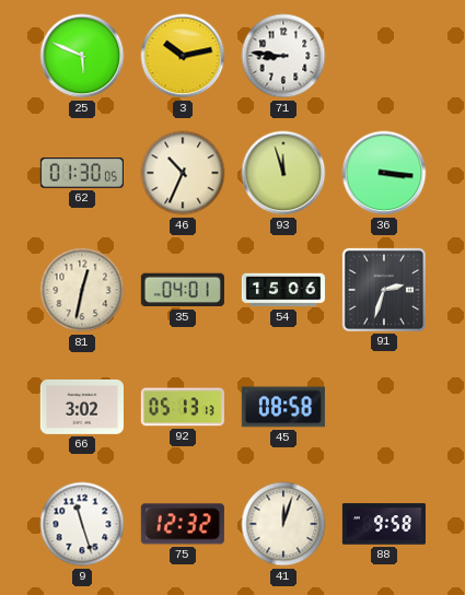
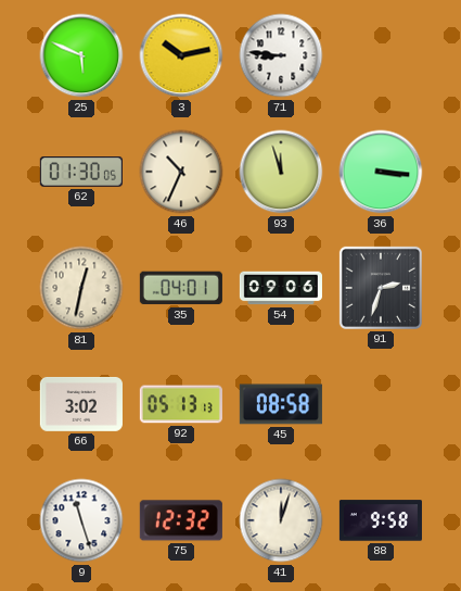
54: 15:06 -> 09:06 (281, 288)
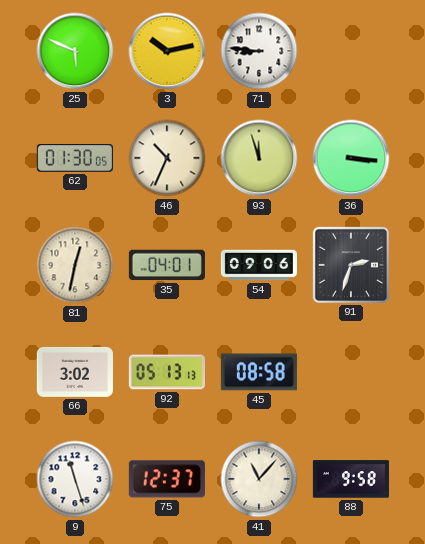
75: 12:32 -> 12:37 (167, 479)
41: 12:03 -> 11:07 (259, 479)
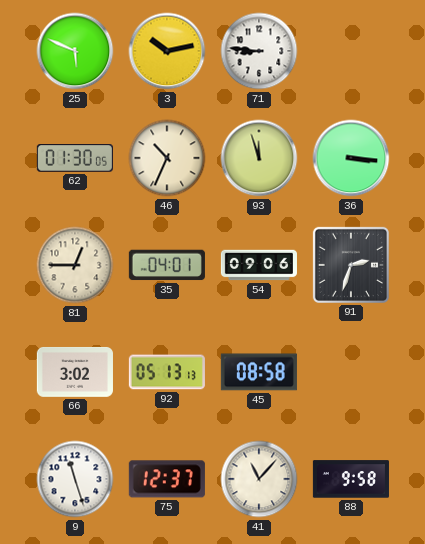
81: 12:32 -> 12:45 (75, 265)
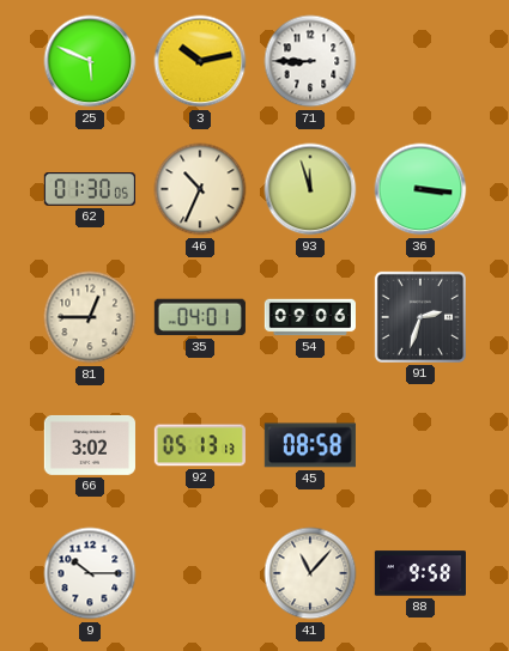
71: 8:46 -> 8:45 (310, 61)
9: 11:27 -> 10:15 (90, 573)
75: 12:37 -> none (167, 479)
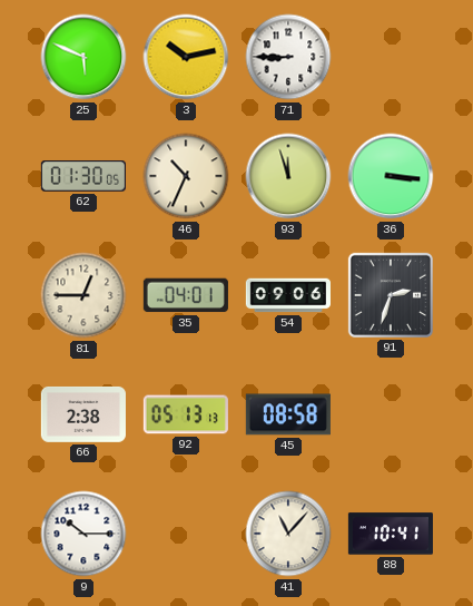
66: 3:02 -> 2:38 (83, 414)
88: 9:58 -> 10:41 (391, 534)
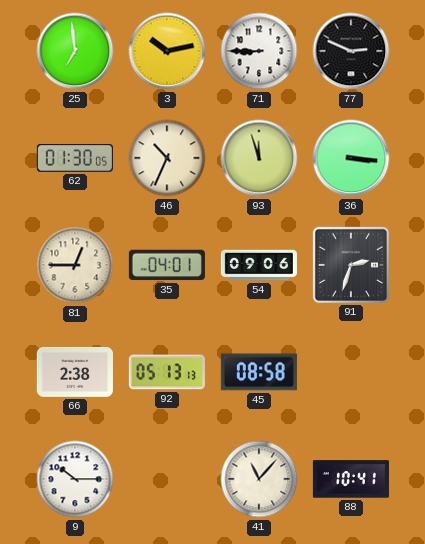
25: 5:49 -> 6:59 (75, 51)
77: none -> 2:49 (351, 51)
